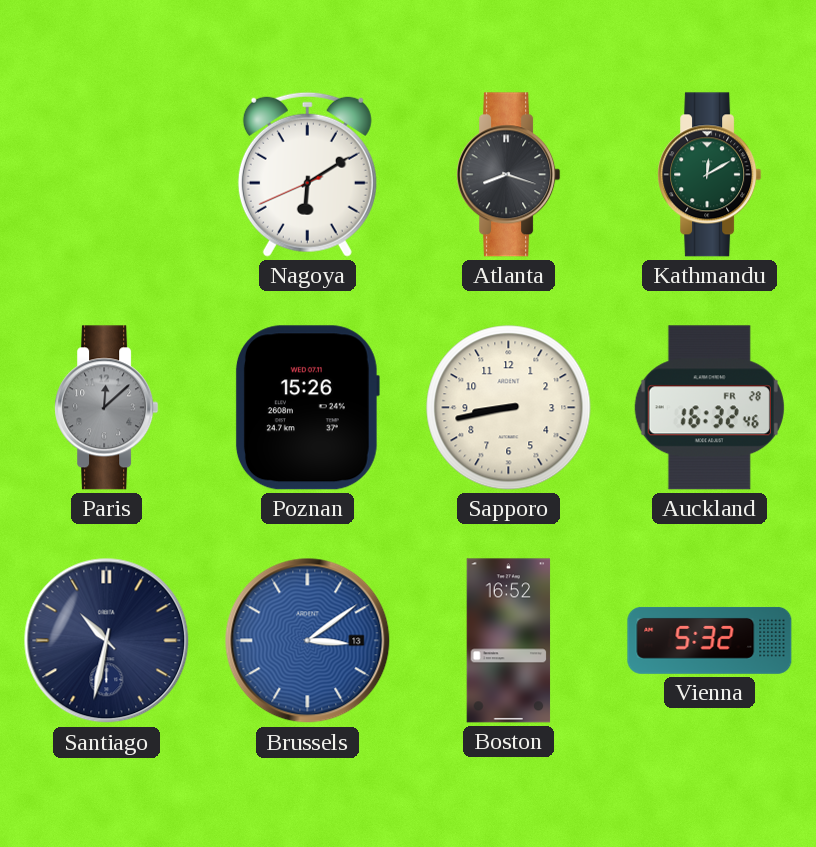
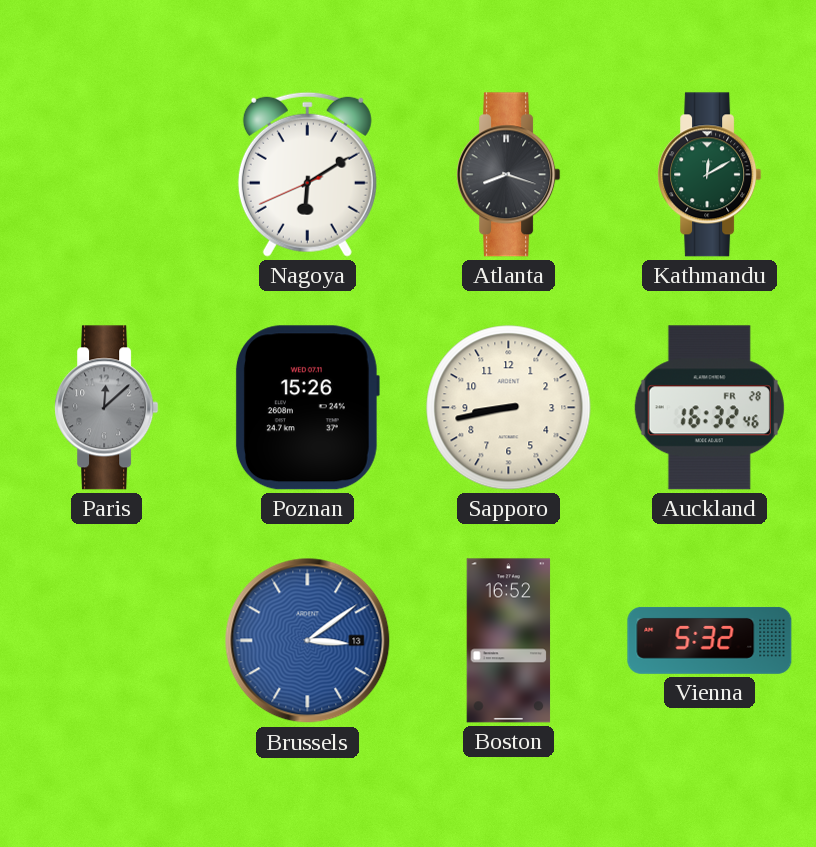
Santiago: 10:32 -> none (107, 641)
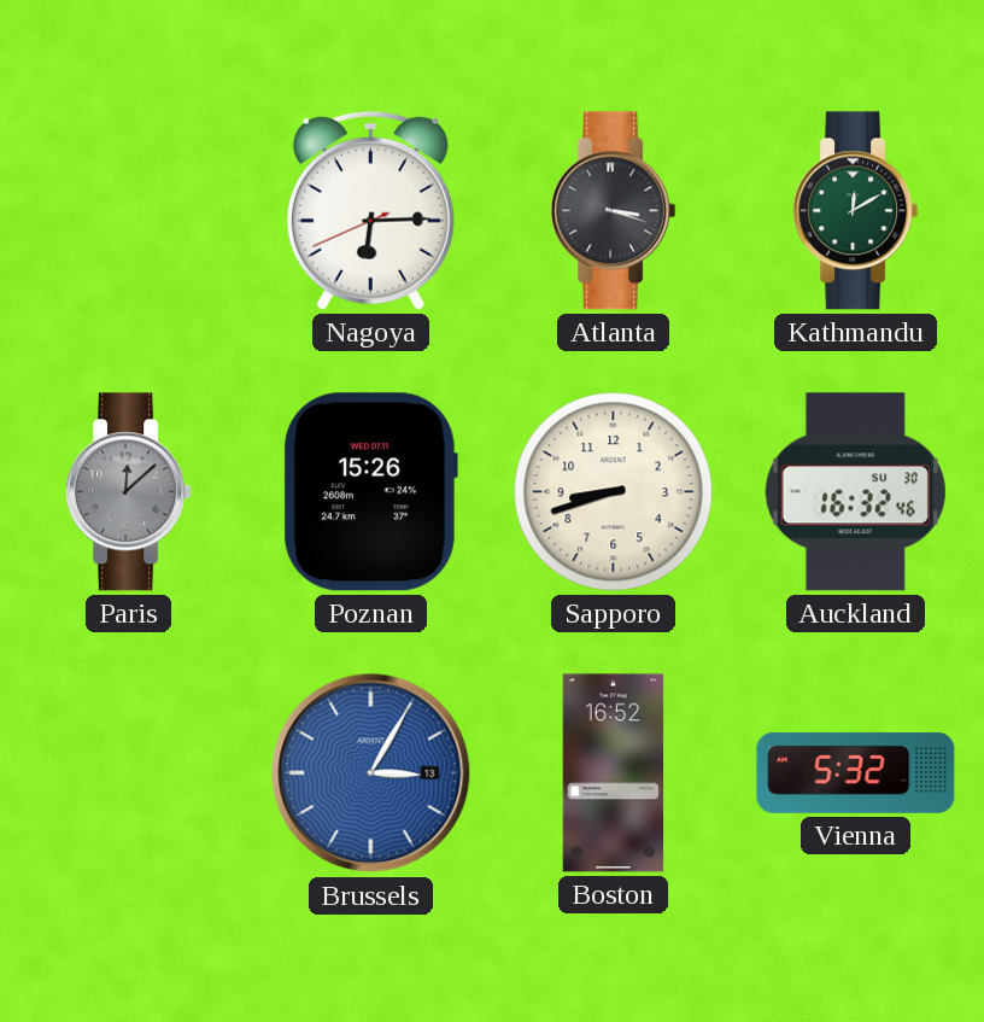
Nagoya: 6:09 -> 6:14 (370, 210)
Atlanta: 8:18 -> 3:18 (614, 211)
Sapporo: 8:43 -> 8:42 (614, 492)
Auckland date: FR 28 -> SU 30 (855, 492)
Brussels: 3:09 -> 3:05 (371, 773)
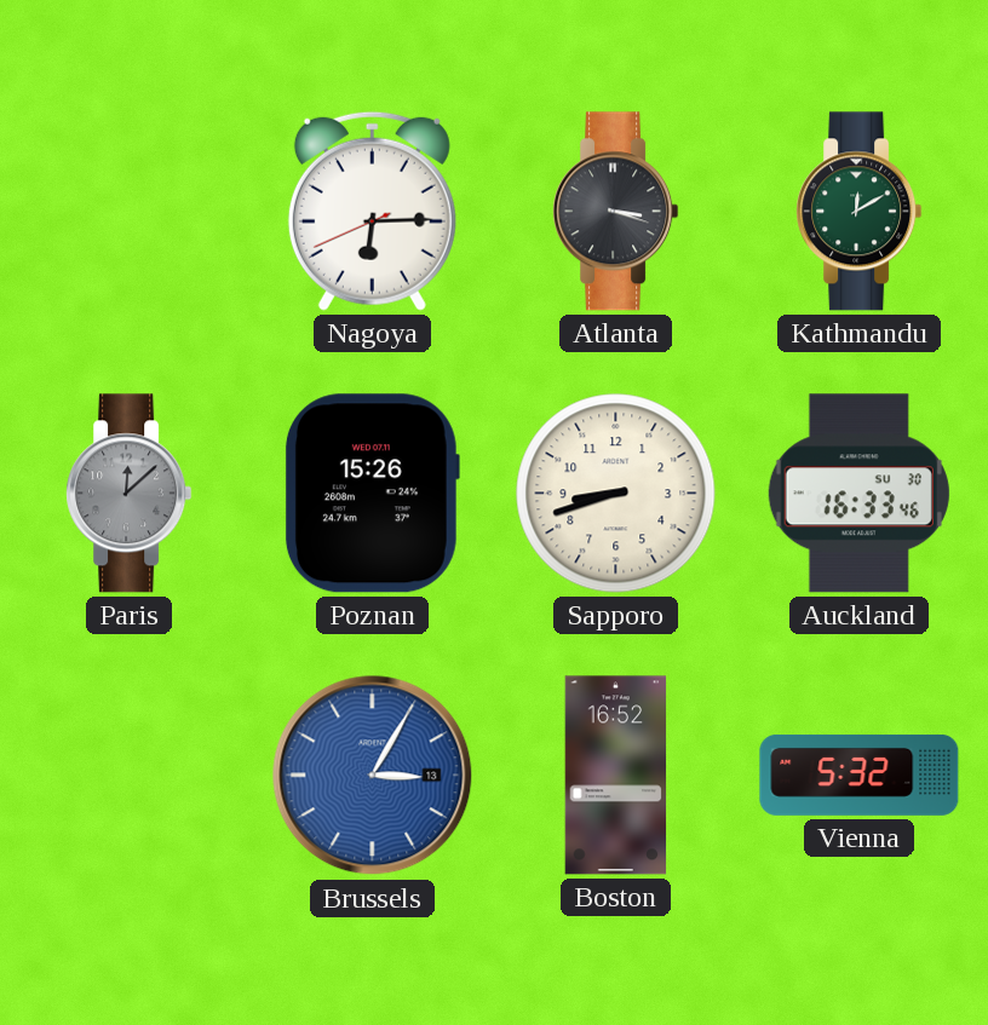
Auckland: 16:32 -> 16:33 (858, 494)
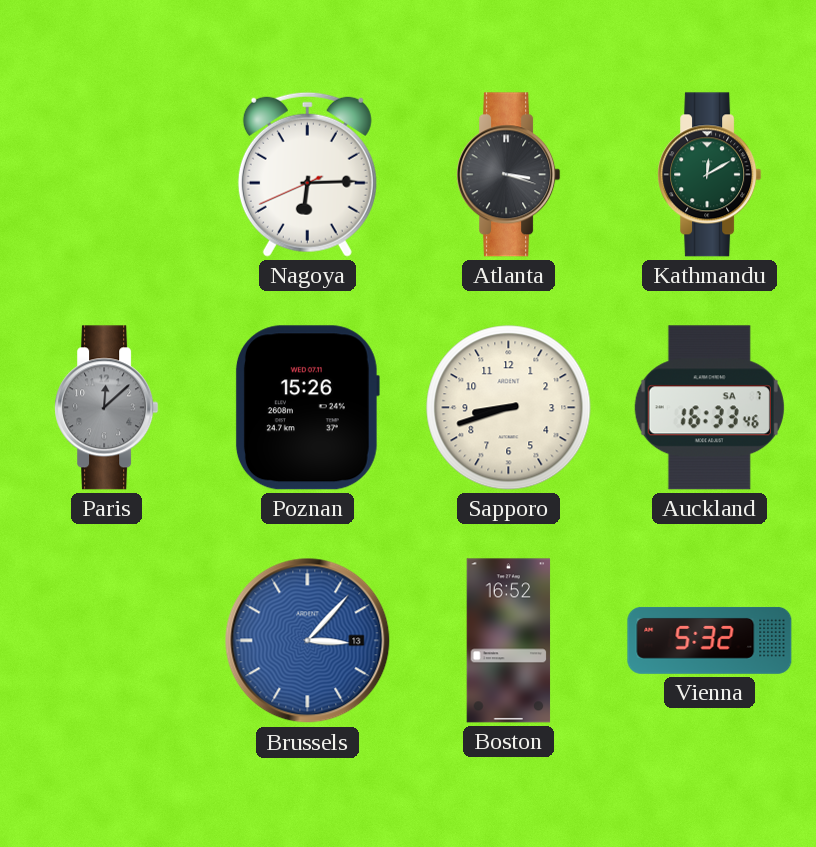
Auckland date: SU 30 -> SA 7 (709, 408)
Brussels: 3:05 -> 3:07 (308, 641)
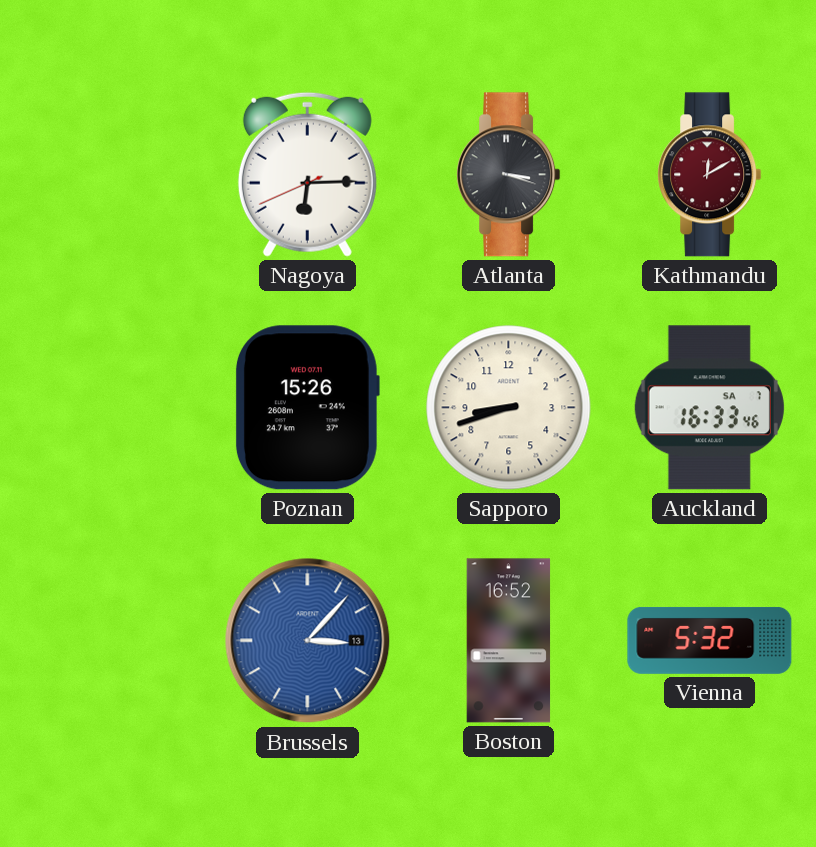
Kathmandu dial: green -> burgundy (710, 175)
Paris: 12:08 -> none (107, 408)
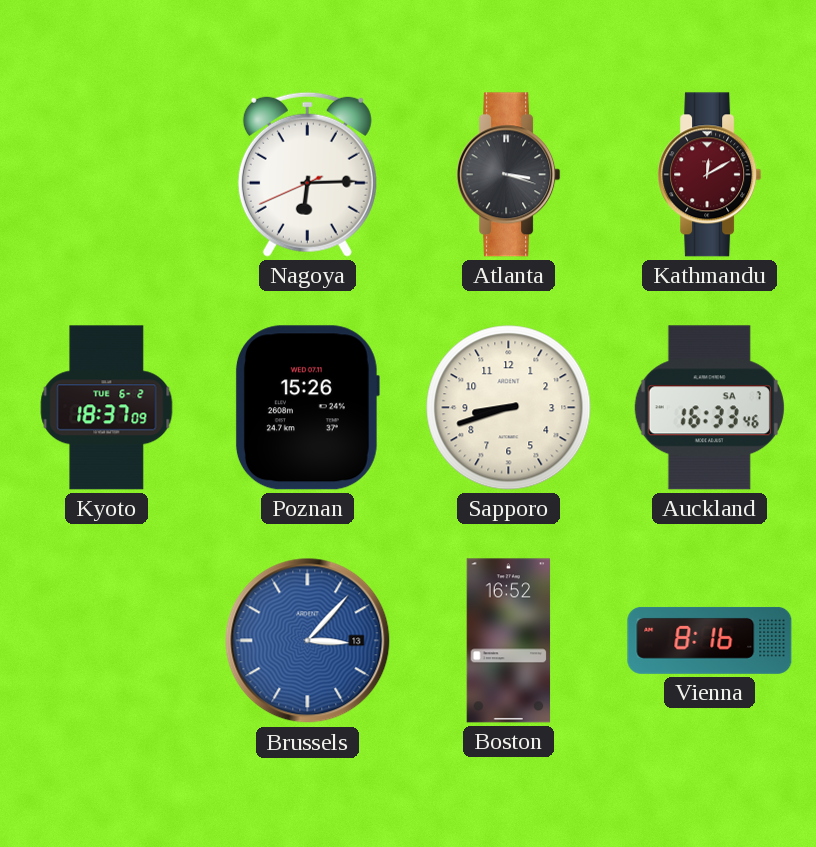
Kyoto: none -> 18:37 (107, 408)
Vienna: 5:32 -> 8:16 (710, 640)
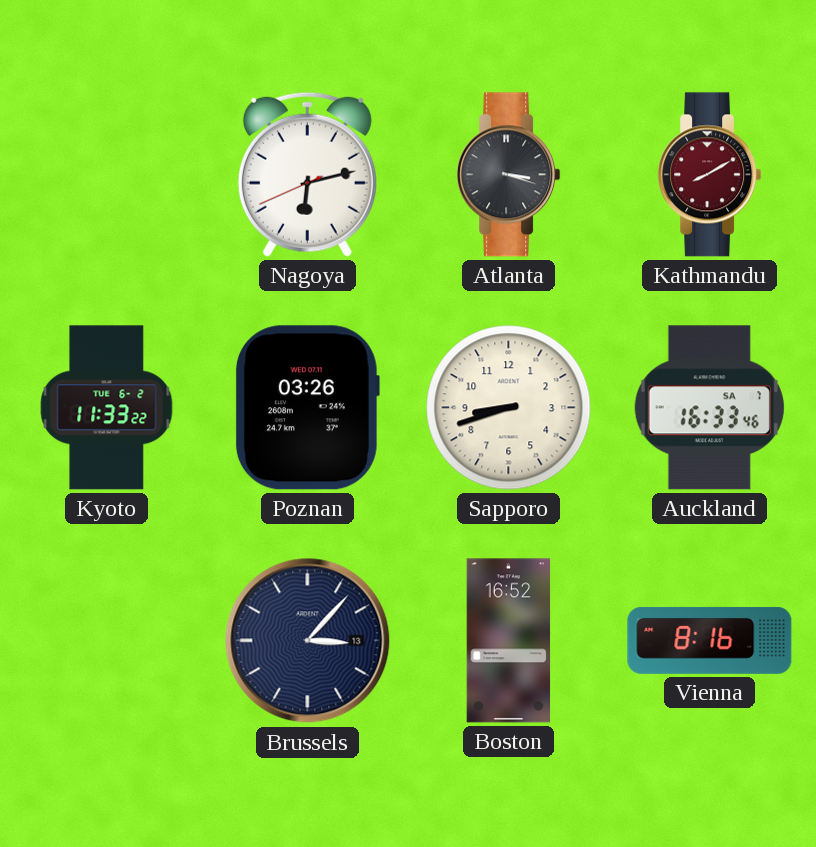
Nagoya: 6:14 -> 6:12 (307, 174)
Kathmandu: 12:10 -> 8:10 (710, 175)
Kyoto: 18:37 -> 11:33 (107, 408)
Poznan: 15:26 -> 03:26 (307, 408)
Brussels dial: blue -> navy (308, 641)
